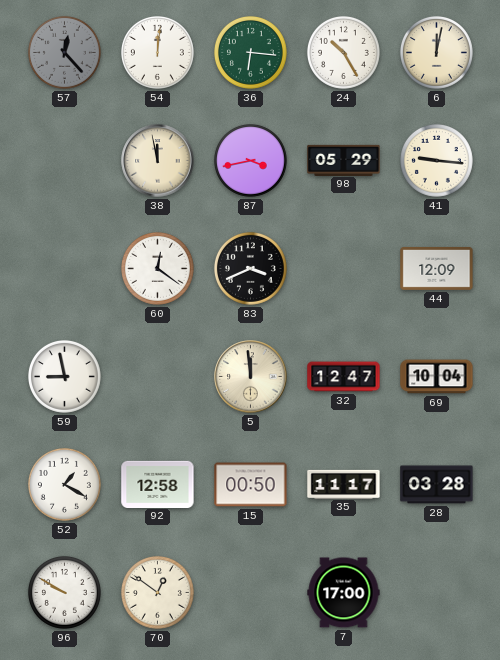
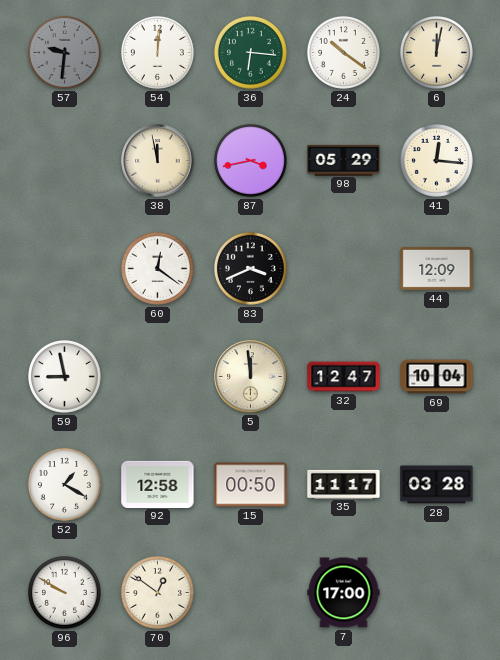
57: 12:23 -> 9:31 (64, 52)
24: 10:25 -> 10:21 (343, 52)
41: 9:16 -> 12:16 (436, 160)
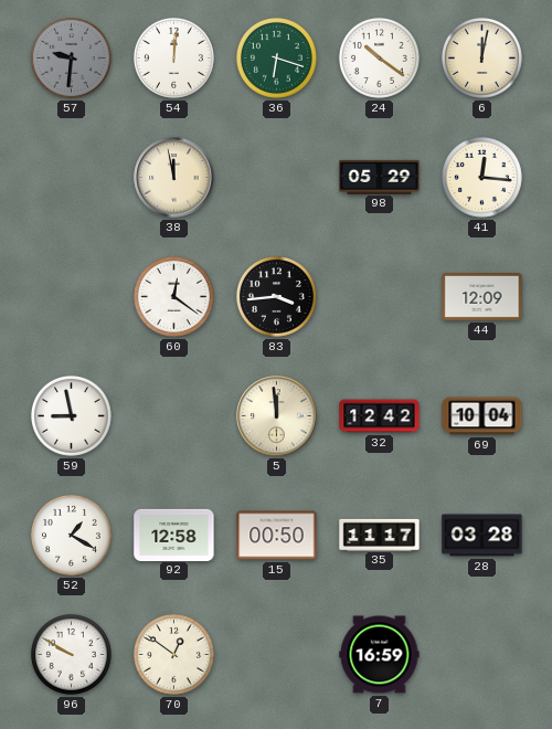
36: 6:16 -> 6:18 (276, 57)
87: 3:43 -> none (250, 160)
83: 3:41 -> 3:44 (276, 296)
32: 12:47 -> 12:42 (380, 416)
7: 17:00 -> 16:59 (380, 655)
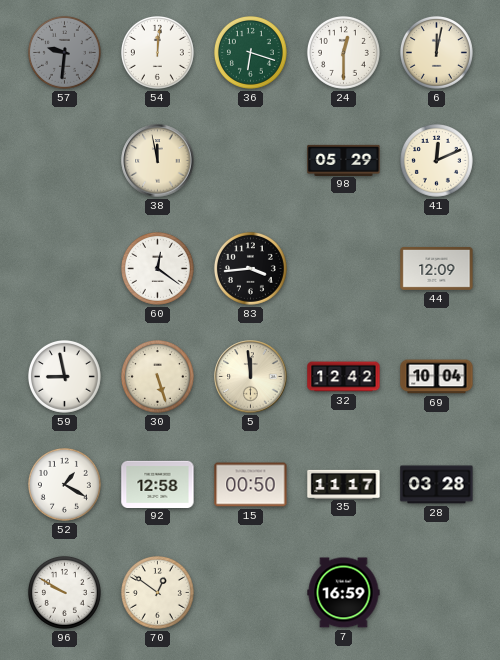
24: 10:21 -> 12:30 (343, 52)
41: 12:16 -> 12:11 (436, 160)
30: none -> 5:27 (157, 376)
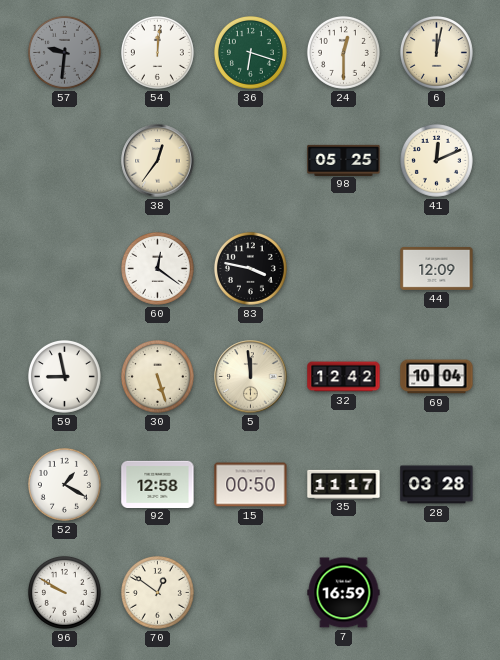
38: 11:58 -> 12:36 (158, 161)
98: 05:29 -> 05:25 (344, 160)
83: 3:44 -> 3:47 (250, 268)
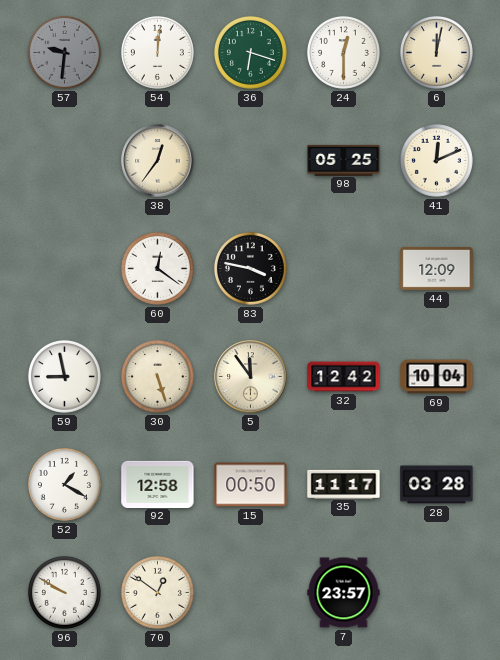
5: 11:59 -> 11:54 (251, 377)
7: 16:59 -> 23:57 (344, 593)
